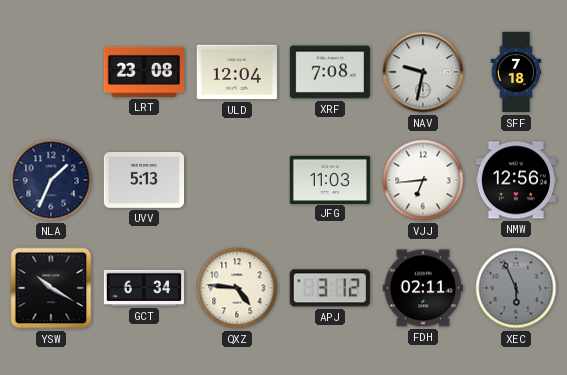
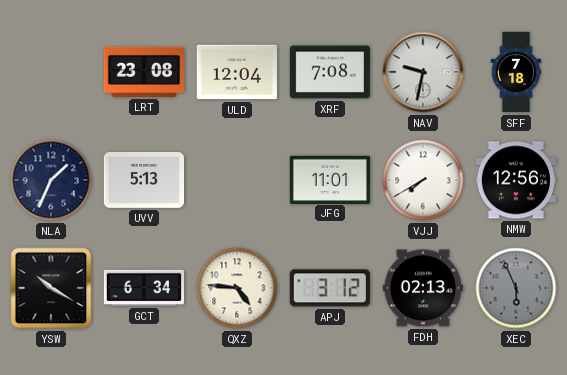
JFG: 11:03 -> 11:01 (330, 179)
VJJ: 6:44 -> 7:40 (423, 180)
FDH: 02:11 -> 02:13 (423, 288)
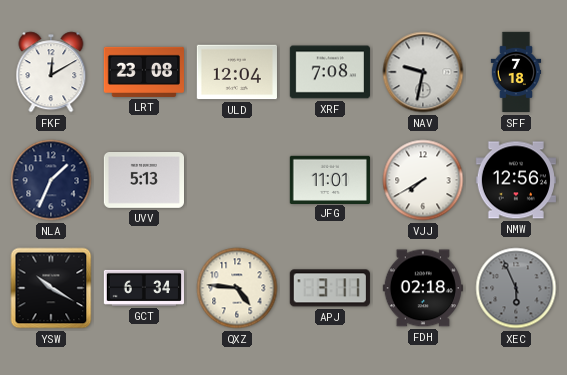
FKF: none -> 12:10 (51, 72)
APJ: 3:12 -> 3:11 (330, 288)
FDH: 02:13 -> 02:18 (423, 288)
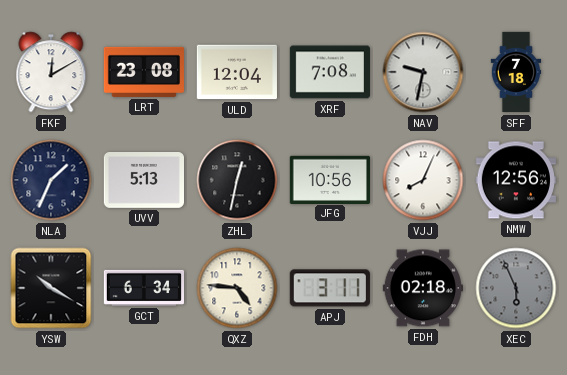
ZHL: none -> 12:32 (237, 180)
JFG: 11:01 -> 10:56 (330, 179)
VJJ: 7:40 -> 8:04 (423, 180)
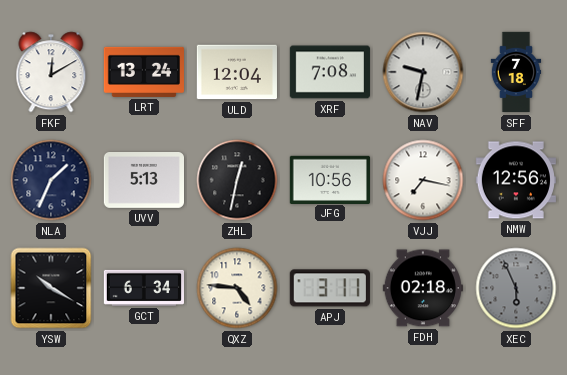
LRT: 23:08 -> 13:24 (143, 72)
VJJ: 8:04 -> 7:17 (423, 180)
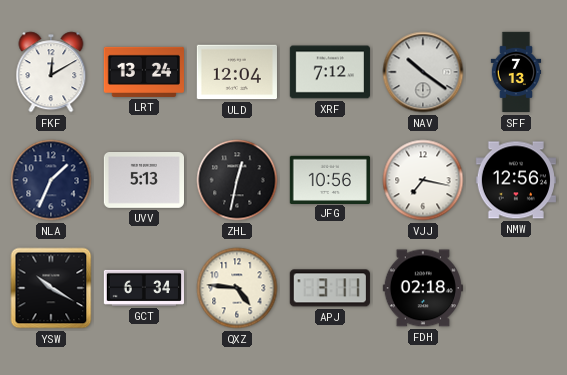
XRF: 7:08 -> 7:12 (330, 72)
NAV: 9:32 -> 10:21 (423, 72)
SFF: 7:18 -> 7:13 (516, 72)
XEC: 5:56 -> none (516, 288)
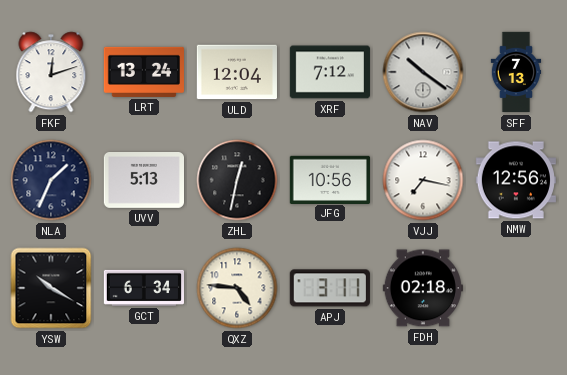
FKF: 12:10 -> 12:12 (51, 72)
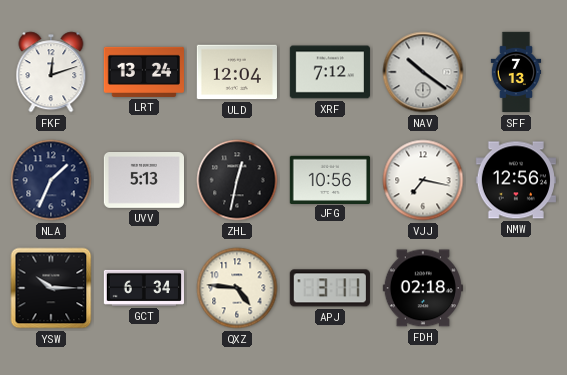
YSW: 10:20 -> 10:15 (51, 288)
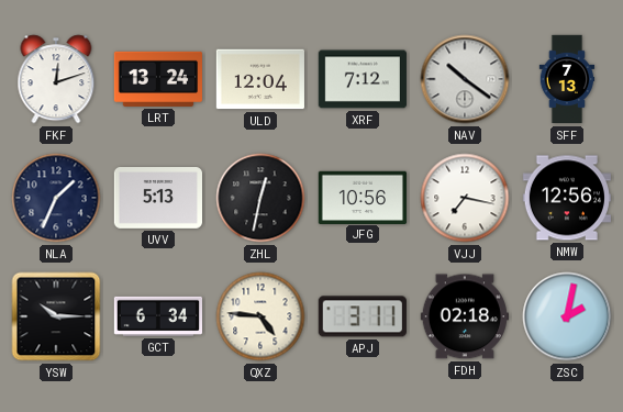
ZSC: none -> 2:02 (567, 316)
